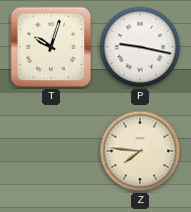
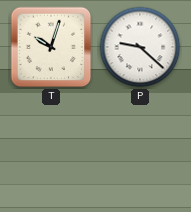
P: 9:17 -> 9:22 (140, 47)
Z: 7:46 -> none (140, 151)
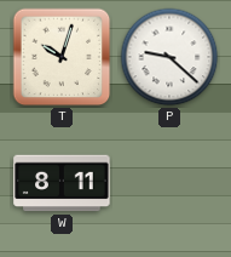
W: none -> 8:11 (62, 183)
